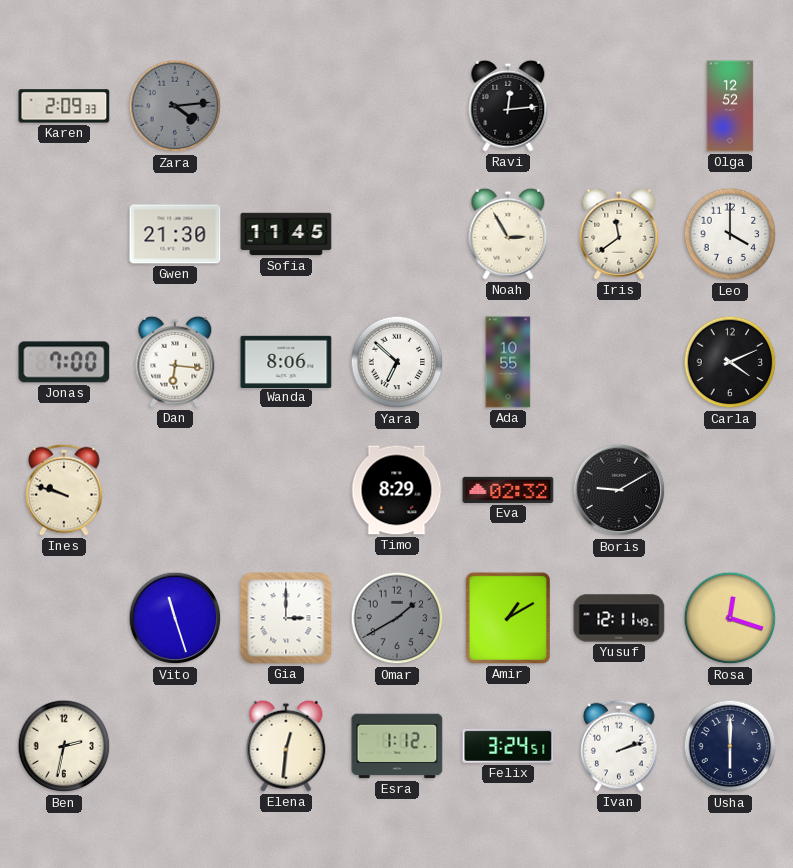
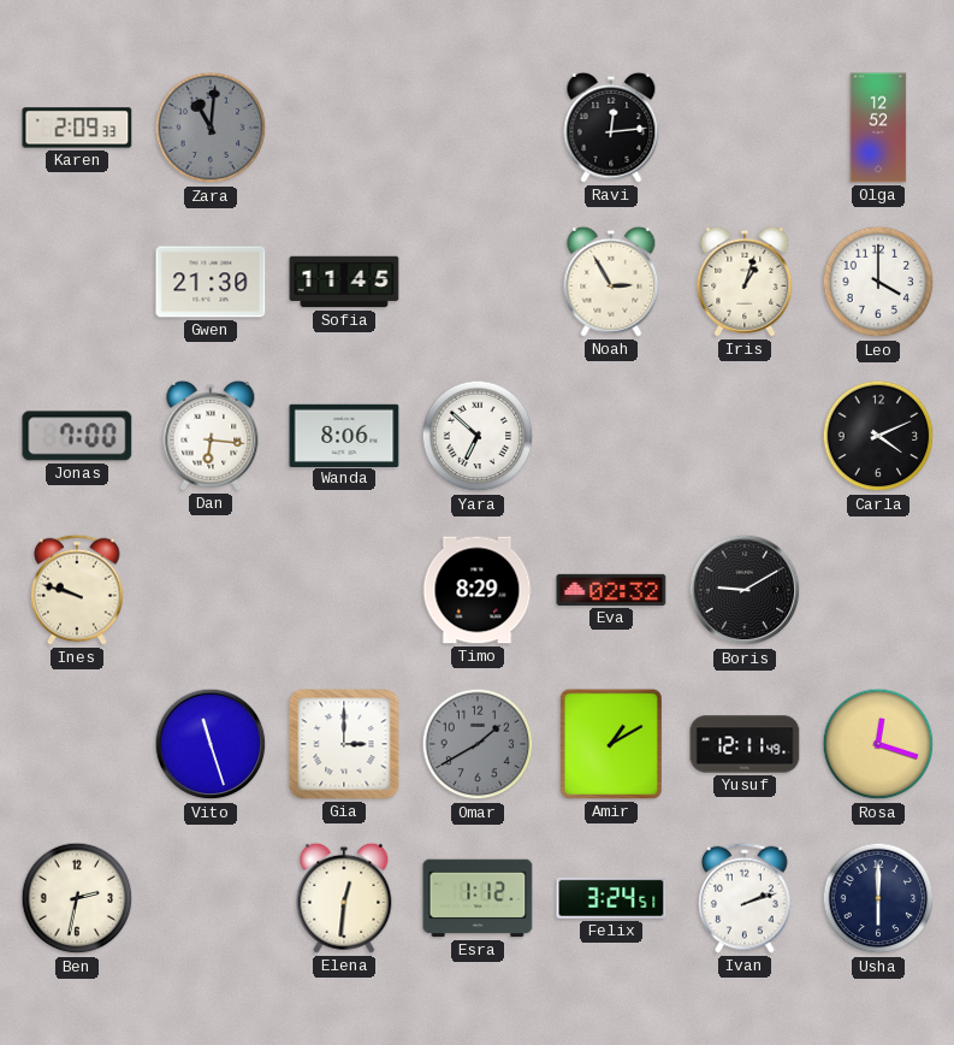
Zara: 4:14 -> 11:01 (211, 128)
Iris: 11:39 -> 1:03 (745, 282)
Ada: 10:55 -> none (508, 362)
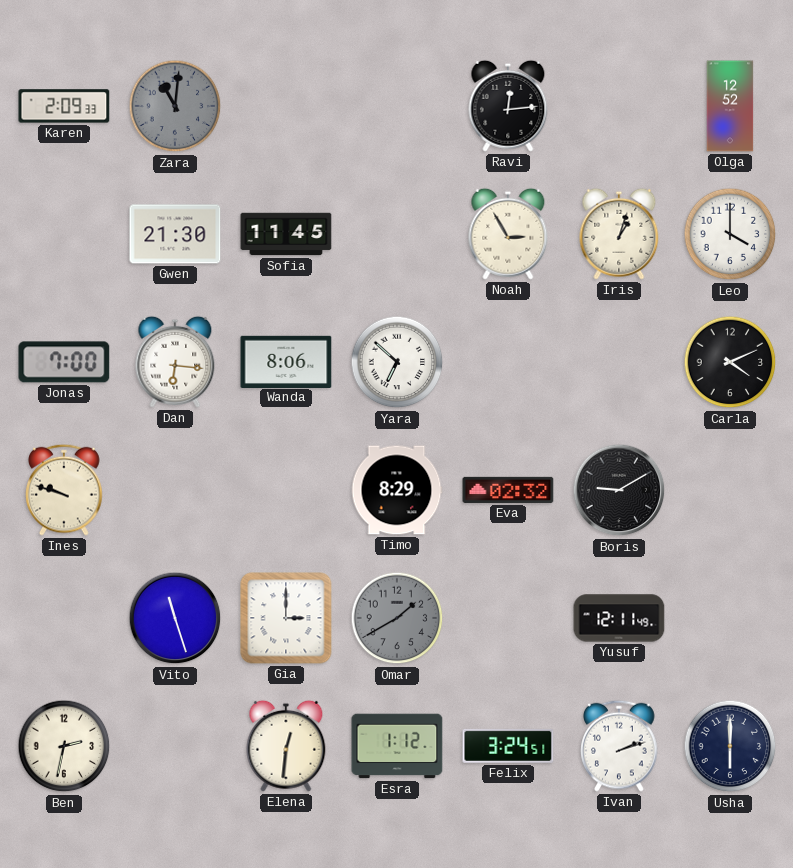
Amir: 1:10 -> none (611, 744)
Rosa: 12:18 -> none (878, 744)
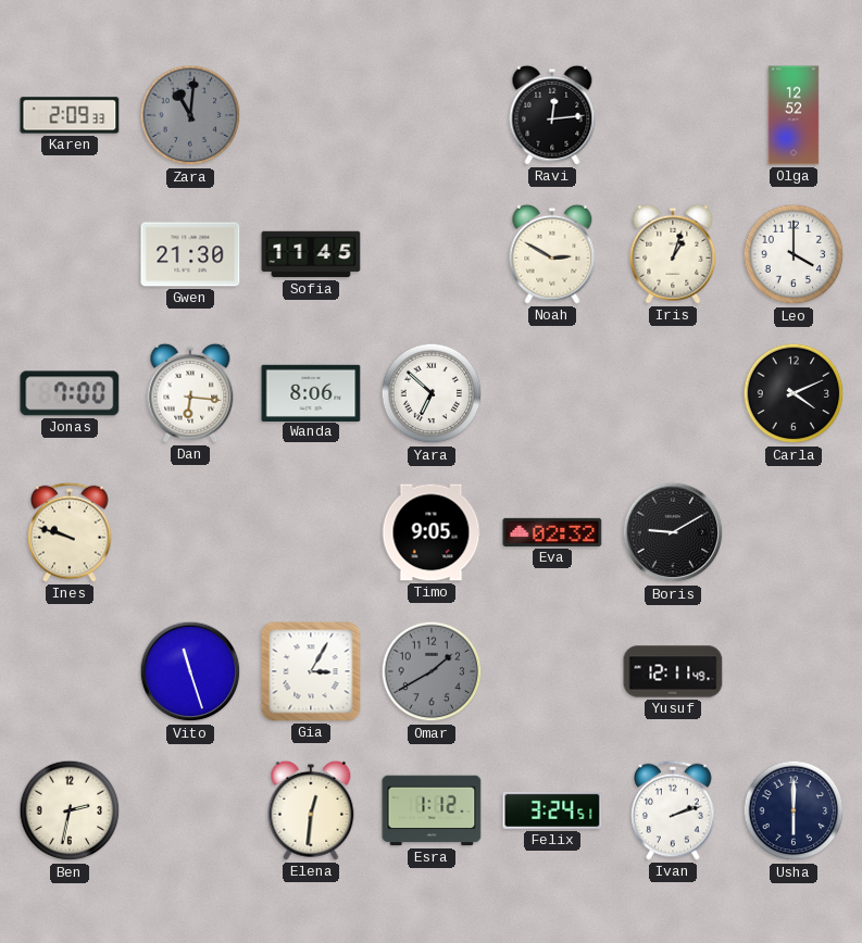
Noah: 2:55 -> 2:50 (552, 254)
Timo: 8:29 -> 9:05 (432, 532)
Gia: 3:00 -> 3:05 (311, 671)
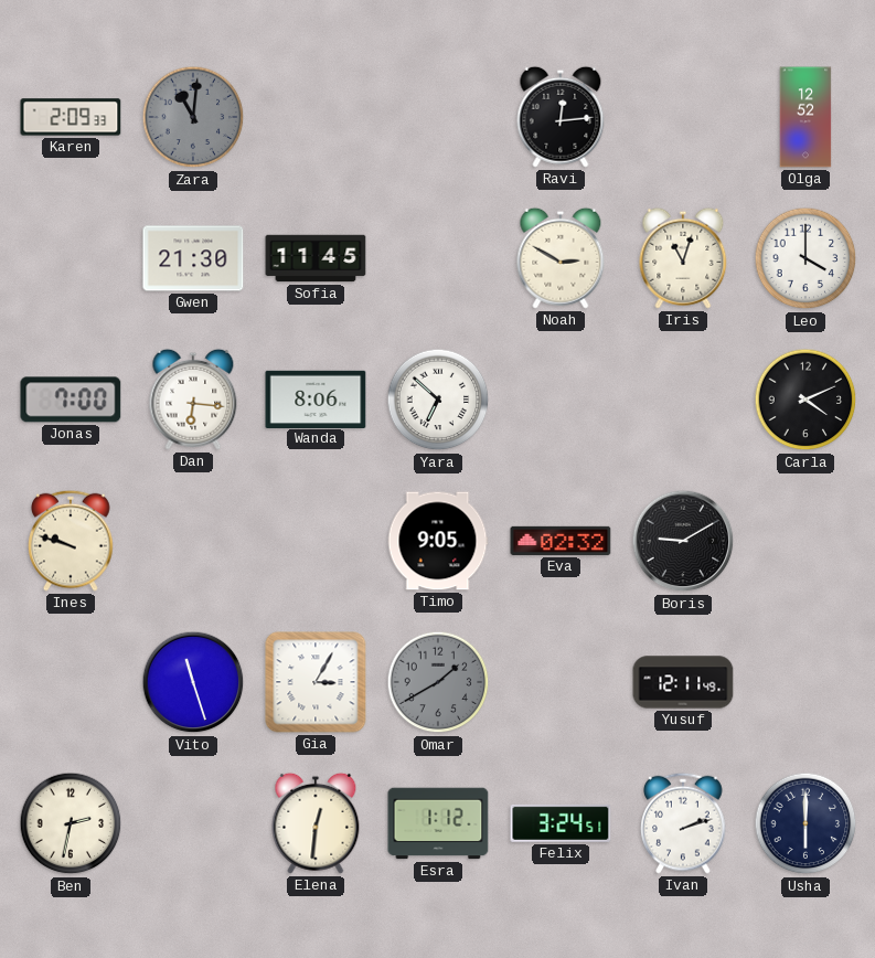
Iris: 1:03 -> 11:03 (683, 258)
